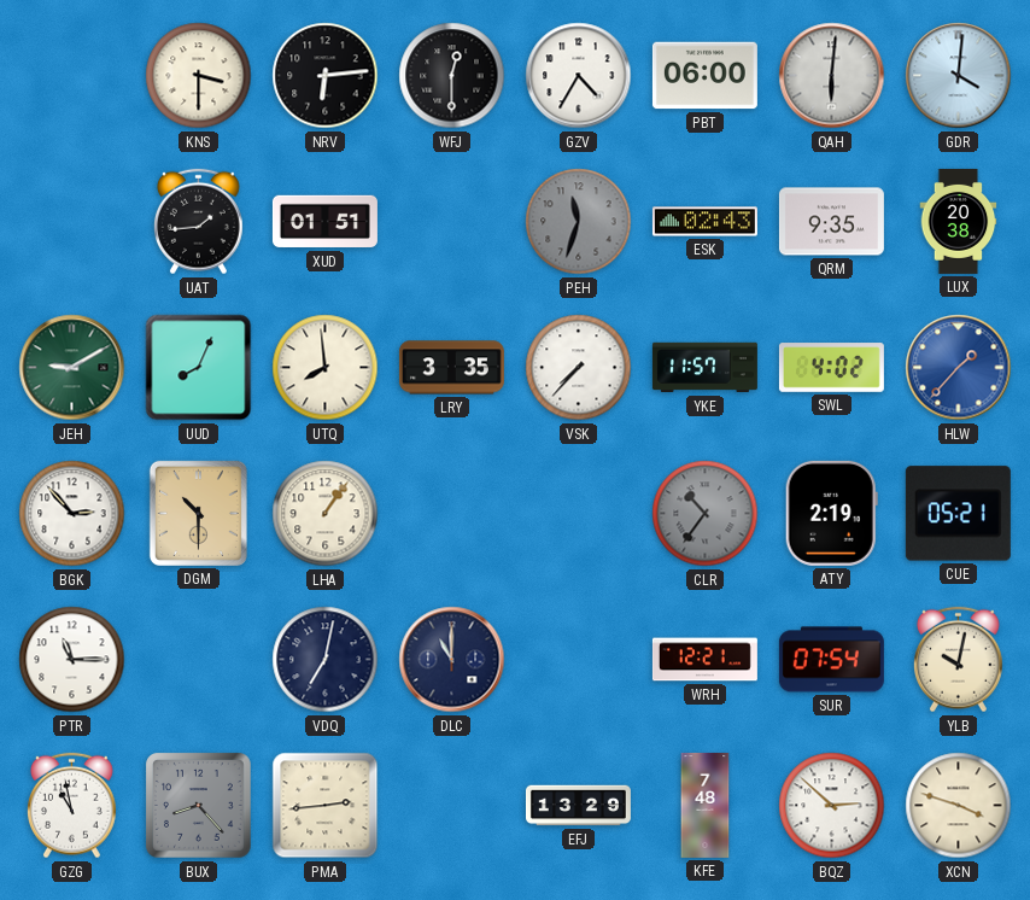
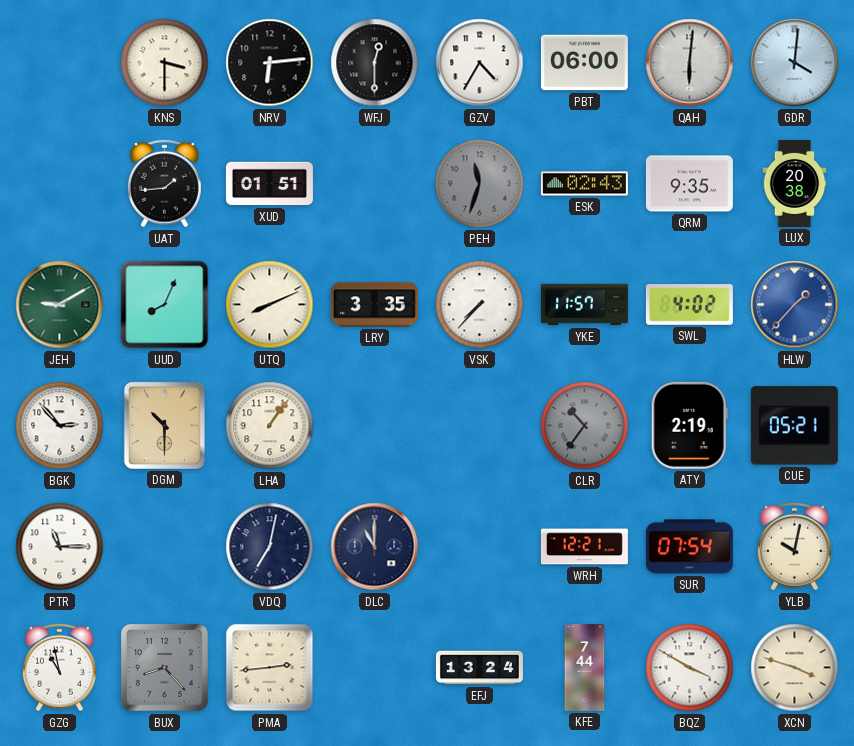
UTQ: 7:59 -> 8:11 (270, 305)
EFJ: 13:29 -> 13:24 (479, 668)
KFE: 7:48 -> 7:44 (585, 667)
BQZ: 2:52 -> 3:50 (690, 668)
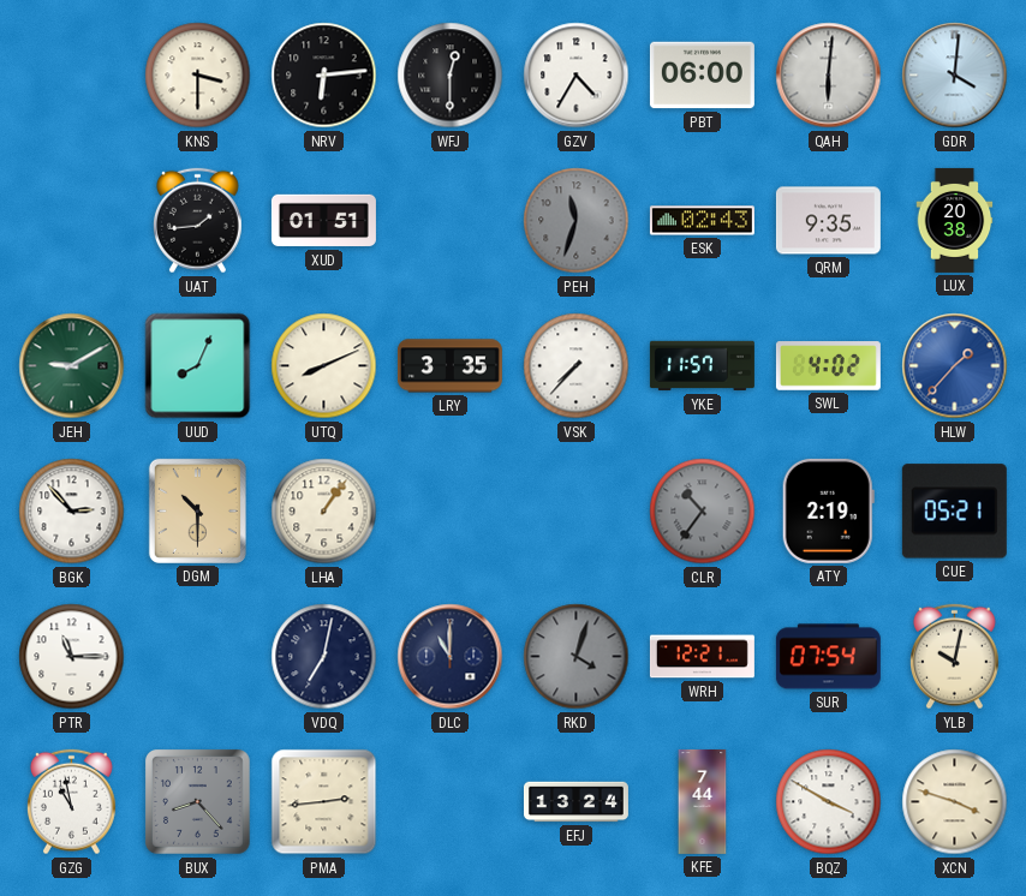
RKD: none -> 4:03 (577, 657)
